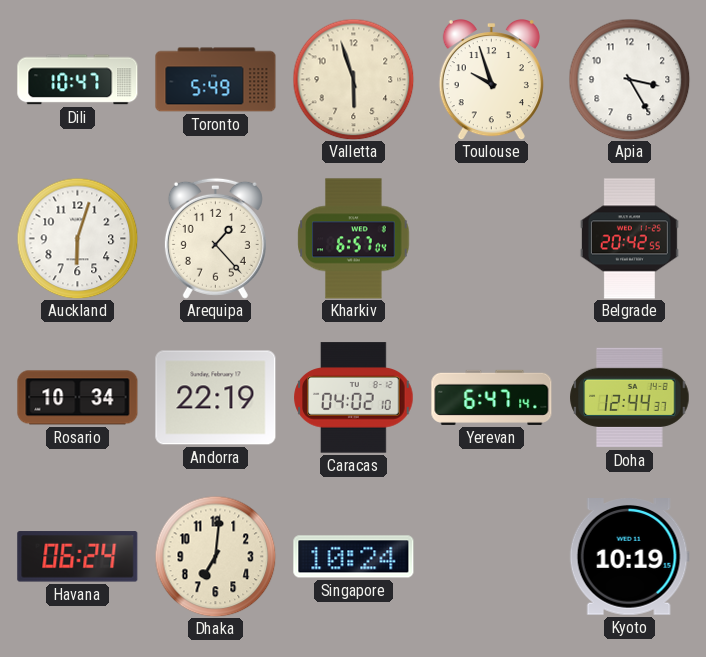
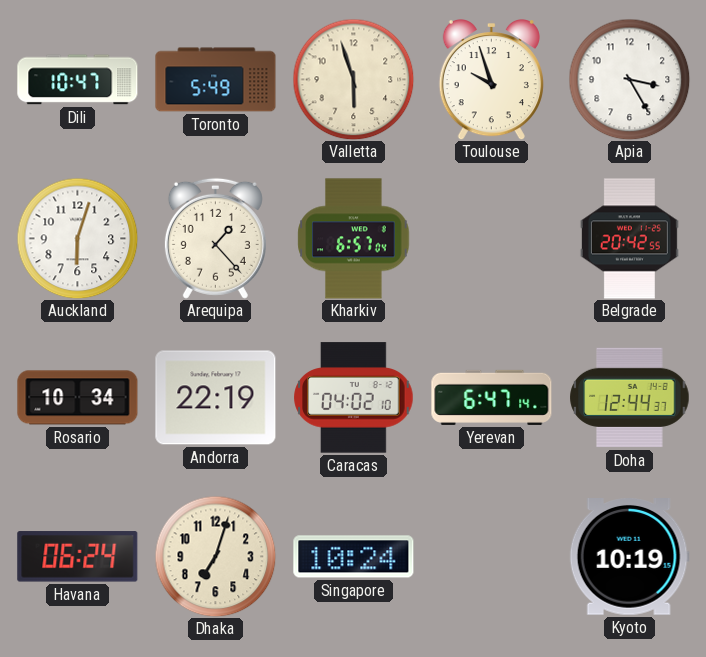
Dhaka: 7:01 -> 7:03 (215, 556)
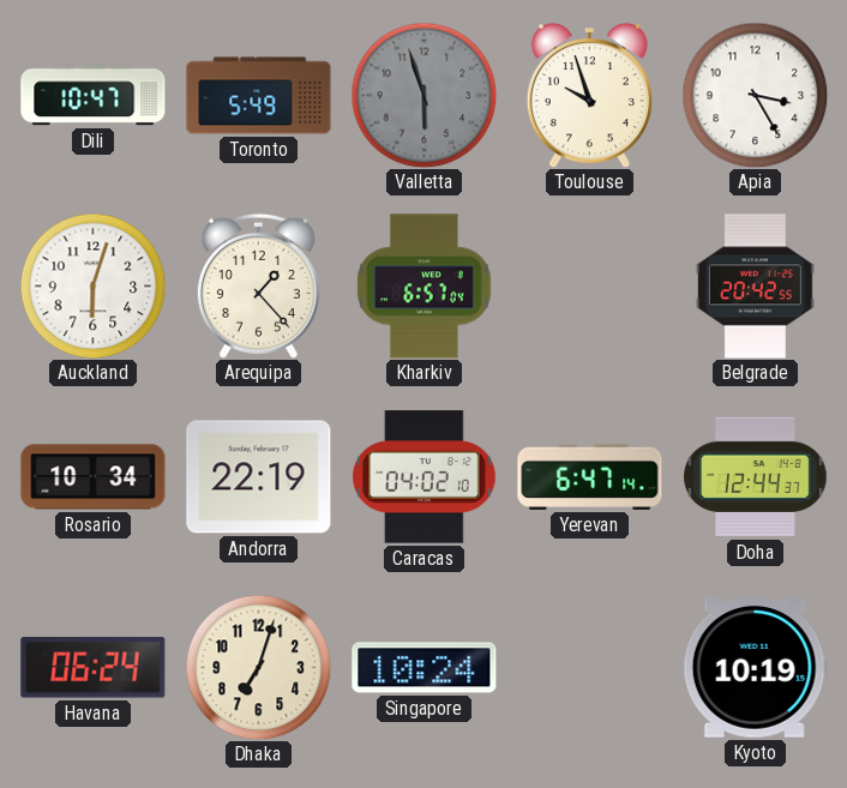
Valletta dial: cream -> grey (423, 95)
